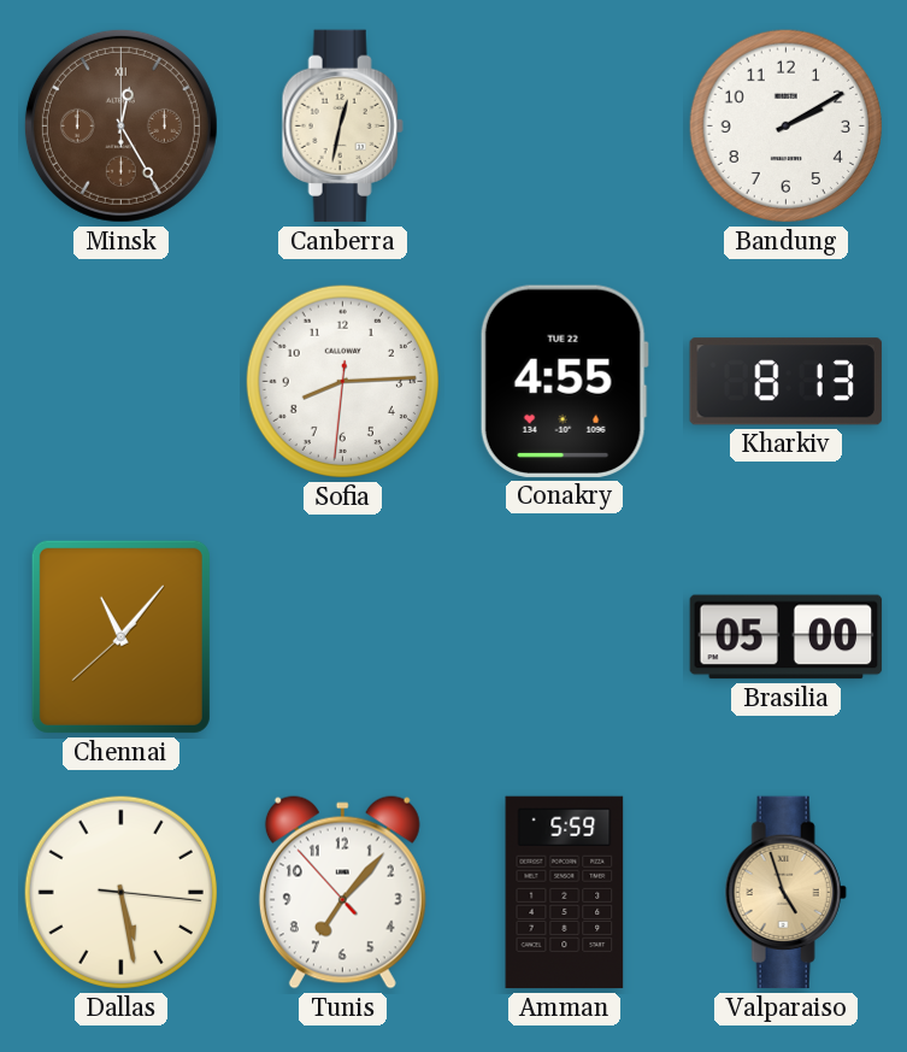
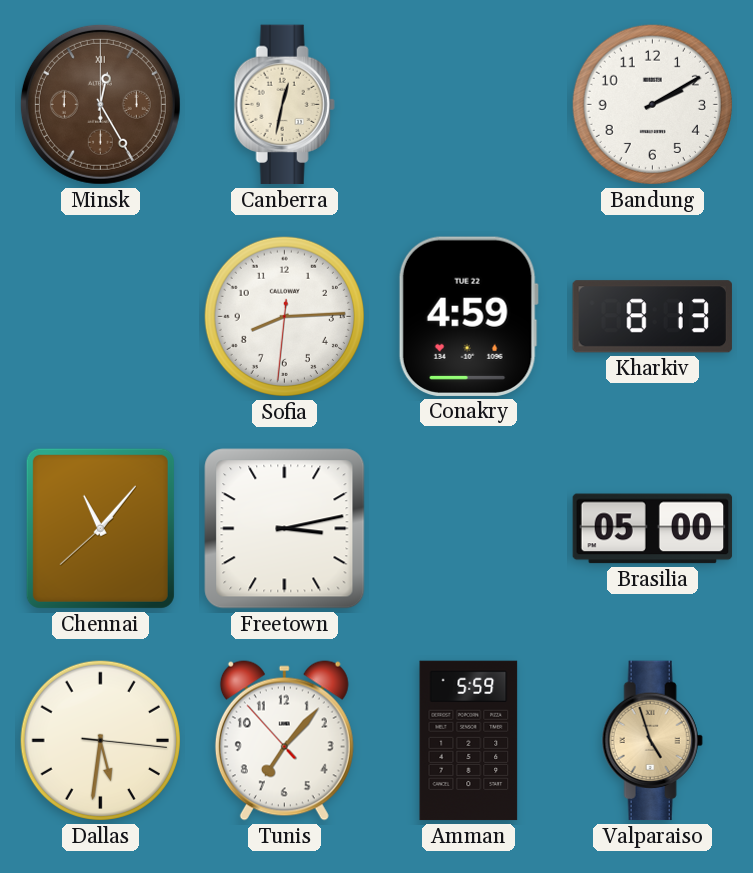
Conakry: 4:55 -> 4:59 (468, 316)
Freetown: none -> 3:13 (285, 529)
Dallas: 5:28 -> 5:31 (100, 740)
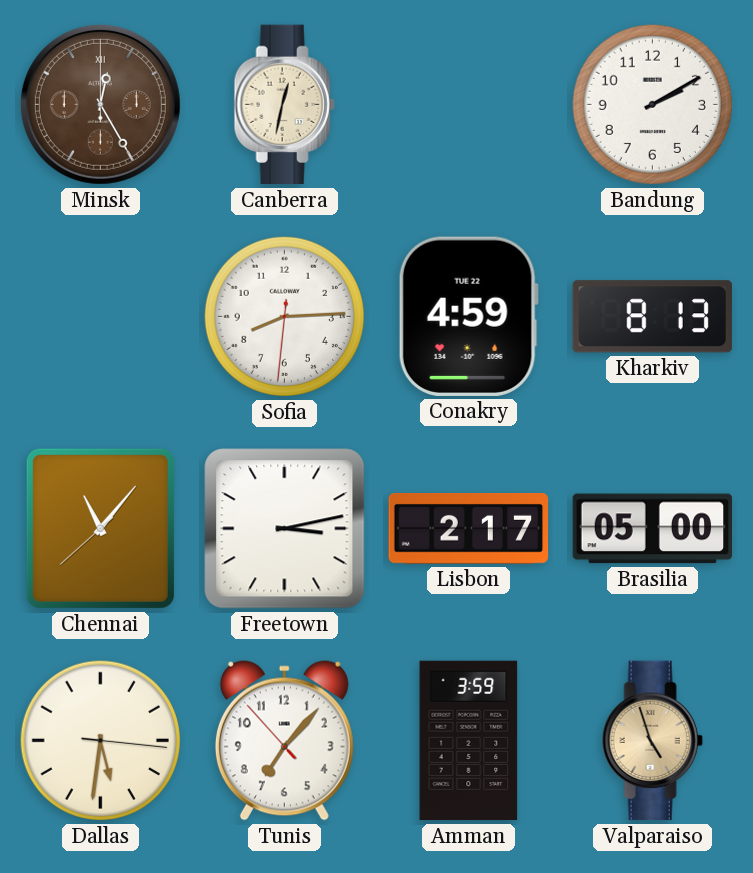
Lisbon: none -> 2:17 (469, 529)
Amman: 5:59 -> 3:59 (469, 741)
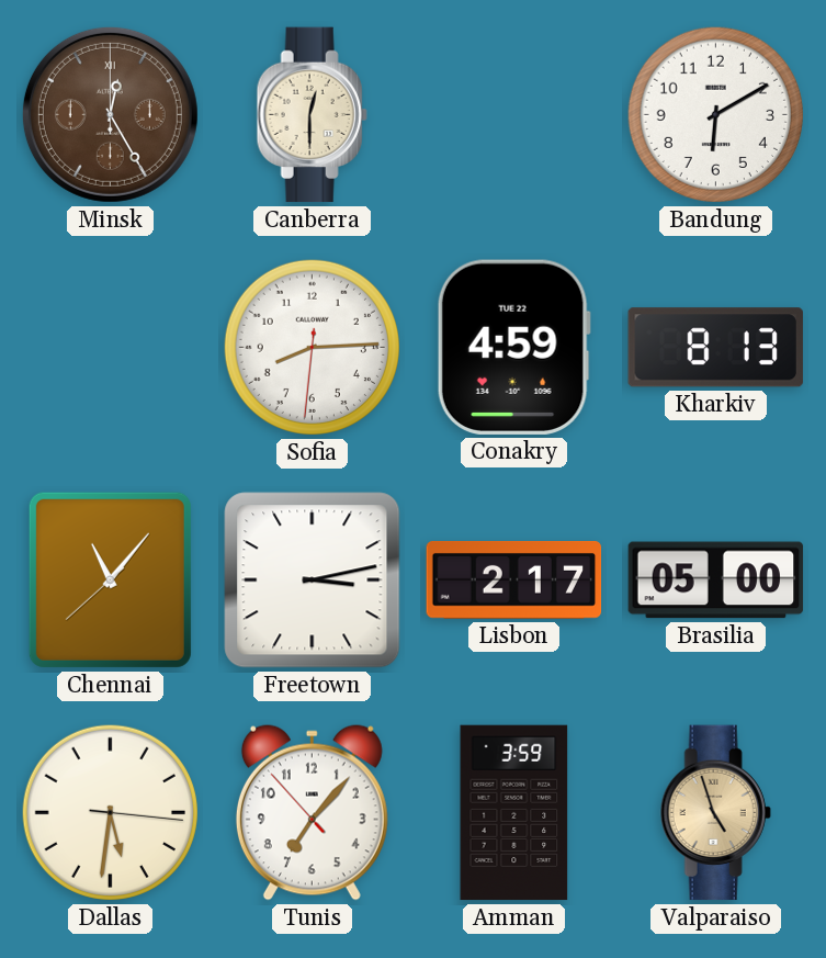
Canberra: 12:32 -> 12:30 (312, 115)
Bandung: 2:10 -> 6:10 (715, 114)
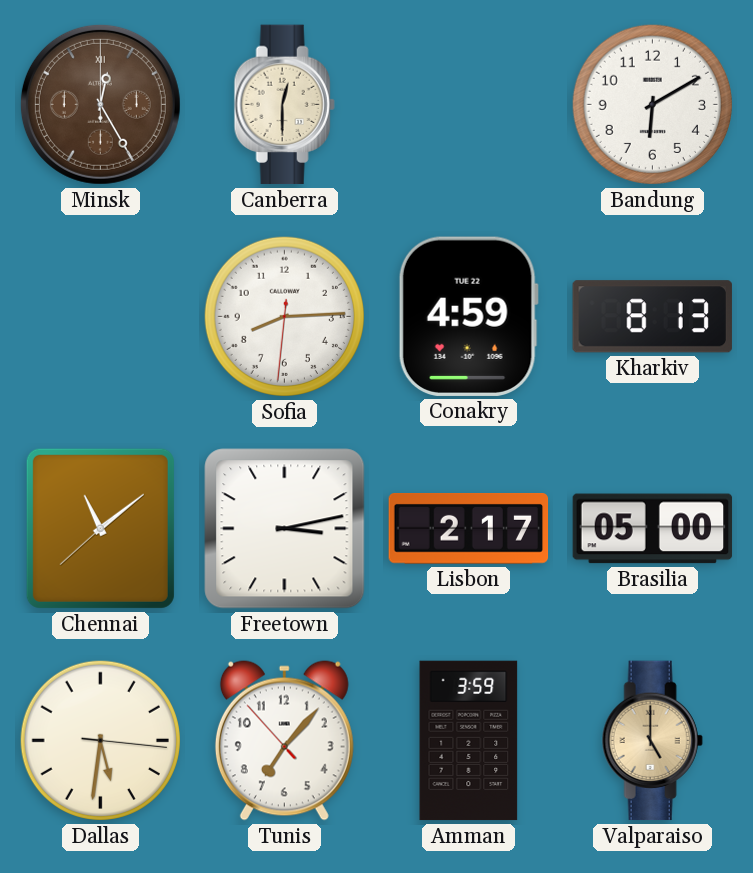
Chennai: 11:06 -> 11:08 (100, 528)
Valparaiso: 4:57 -> 5:00 (652, 741)
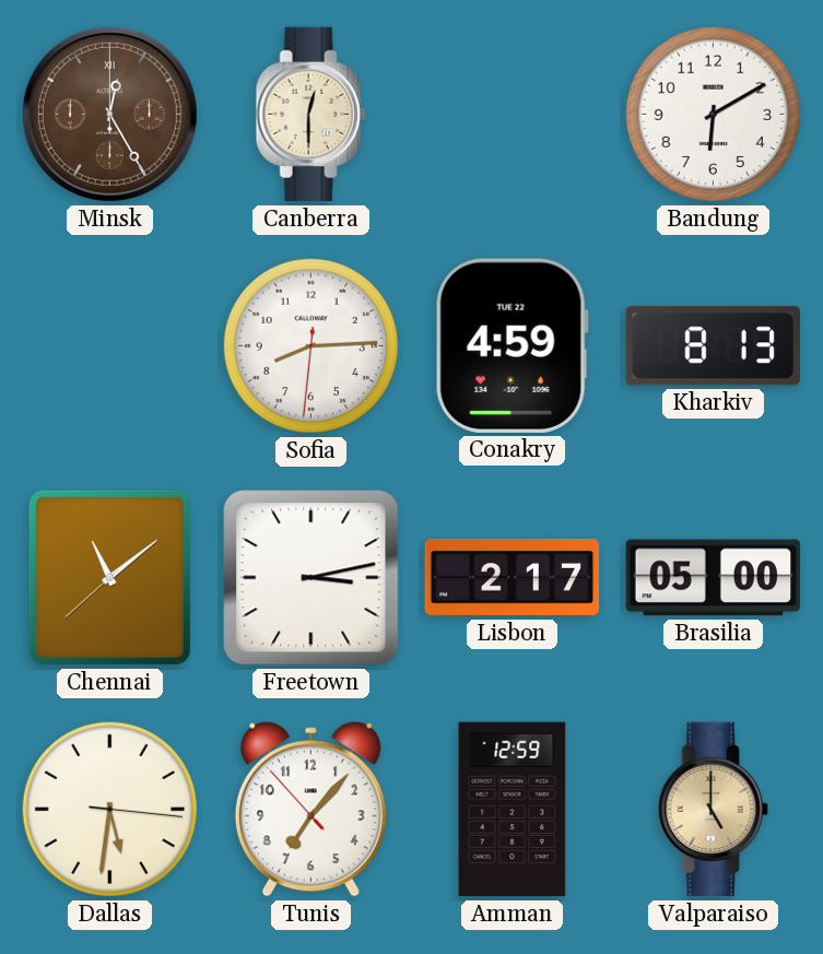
Amman: 3:59 -> 12:59 (513, 810)
